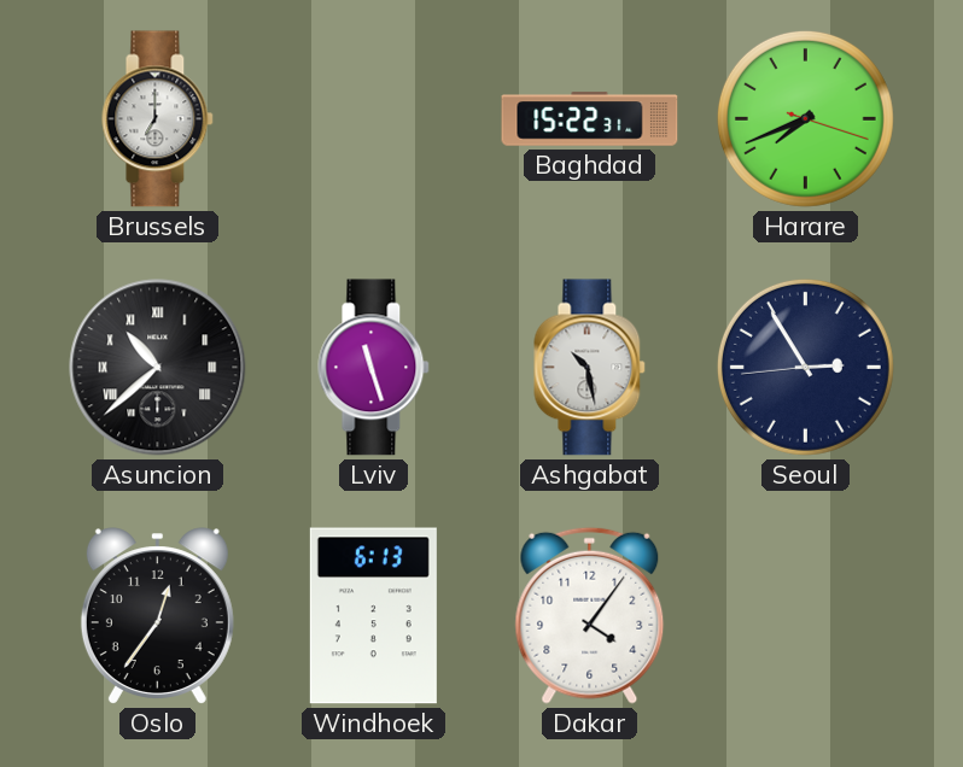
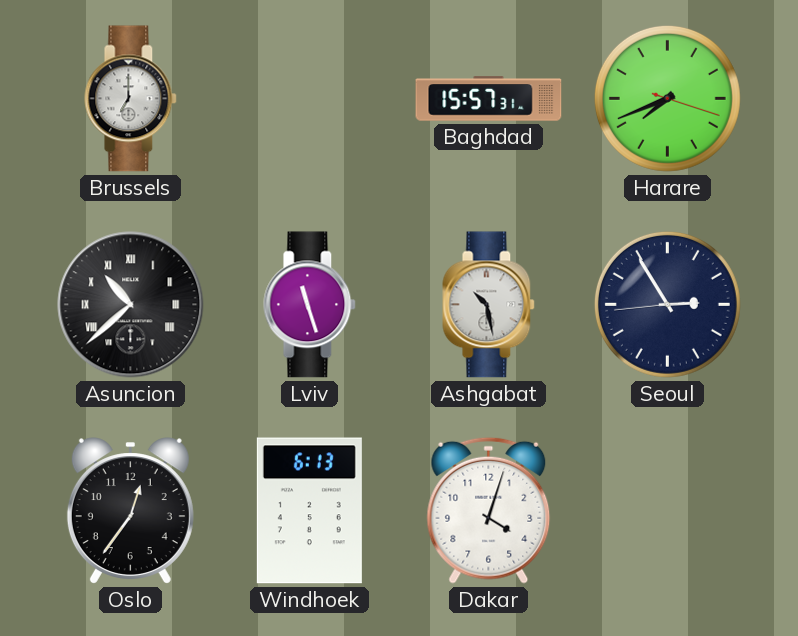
Baghdad: 15:22 -> 15:57 (489, 99)
Dakar: 4:06 -> 4:03 (489, 510)
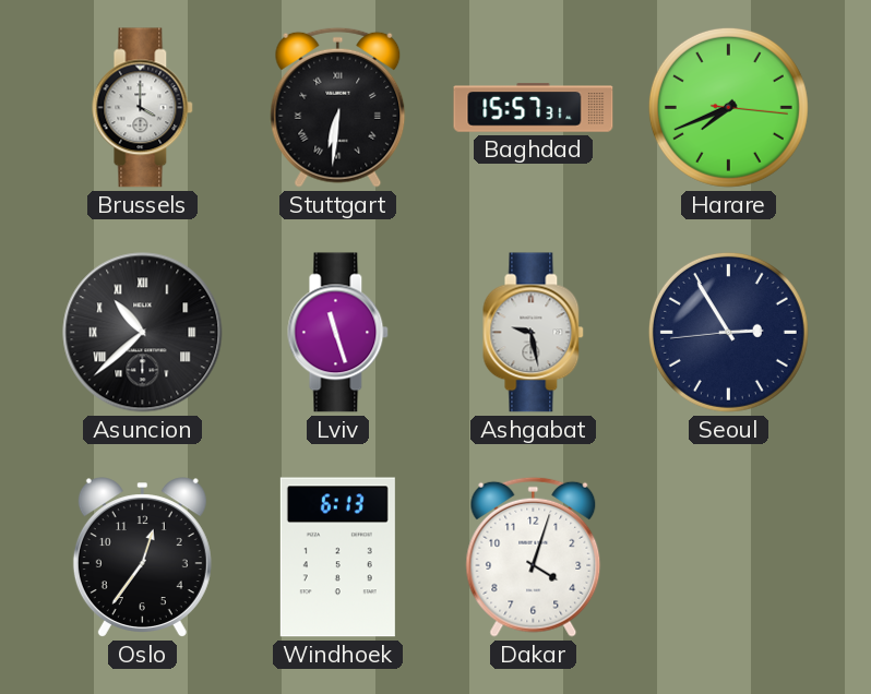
Brussels: 7:00 -> 4:00 (143, 108)
Stuttgart: none -> 6:31 (338, 107)
Harare: 7:41:18 -> 7:41:16 (728, 107)
Ashgabat: 10:28 -> 9:28 (534, 333)
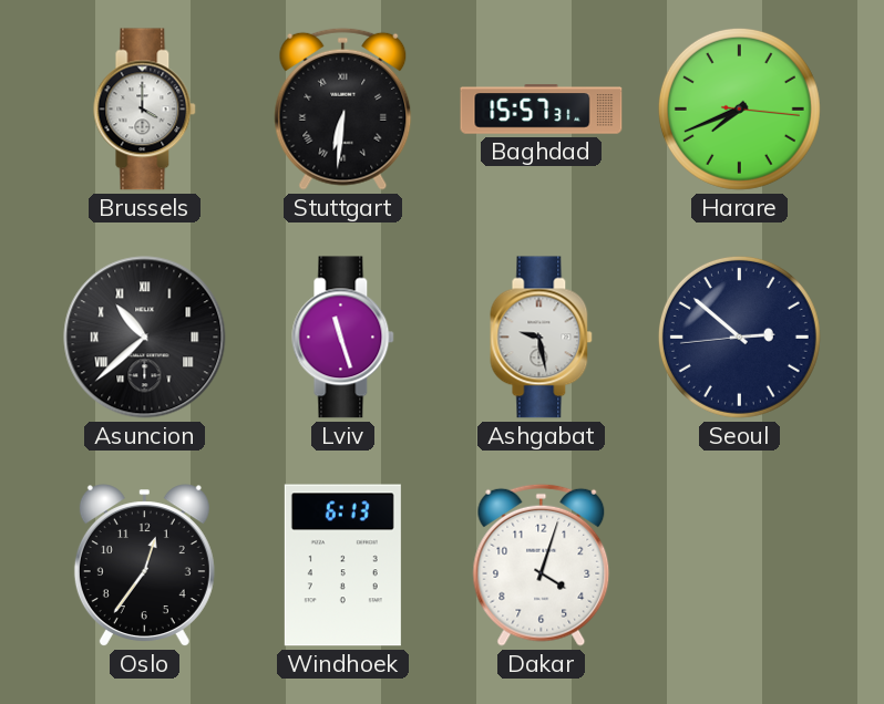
Seoul: 2:54 -> 2:51 (739, 337)
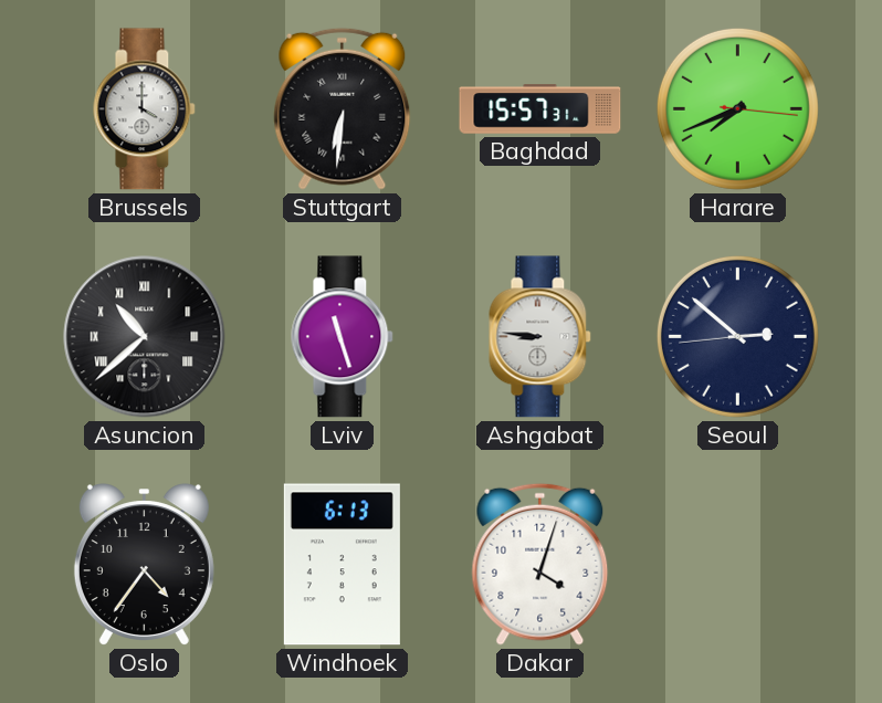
Ashgabat: 9:28 -> 8:46 (540, 337)
Oslo: 12:36 -> 4:36 (144, 565)
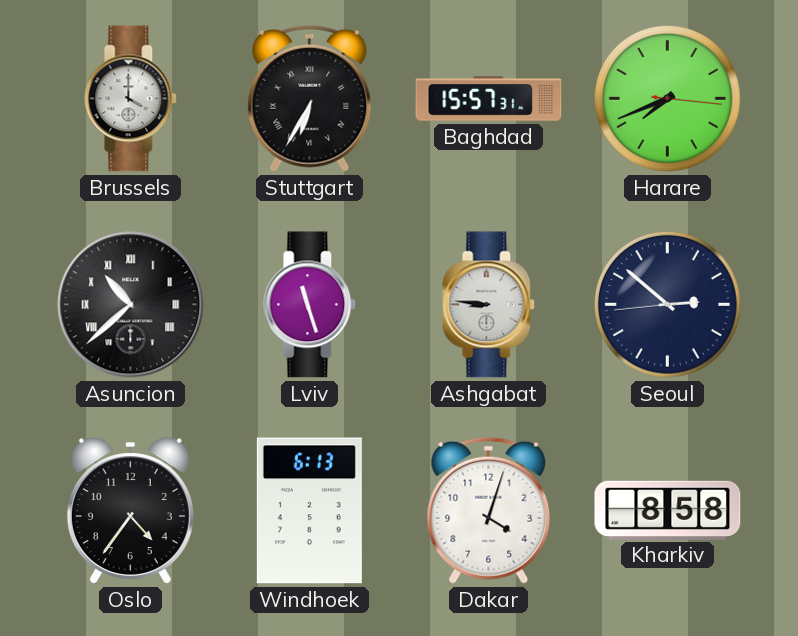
Stuttgart: 6:31 -> 6:35 (310, 98)
Kharkiv: none -> 8:58 (668, 510)
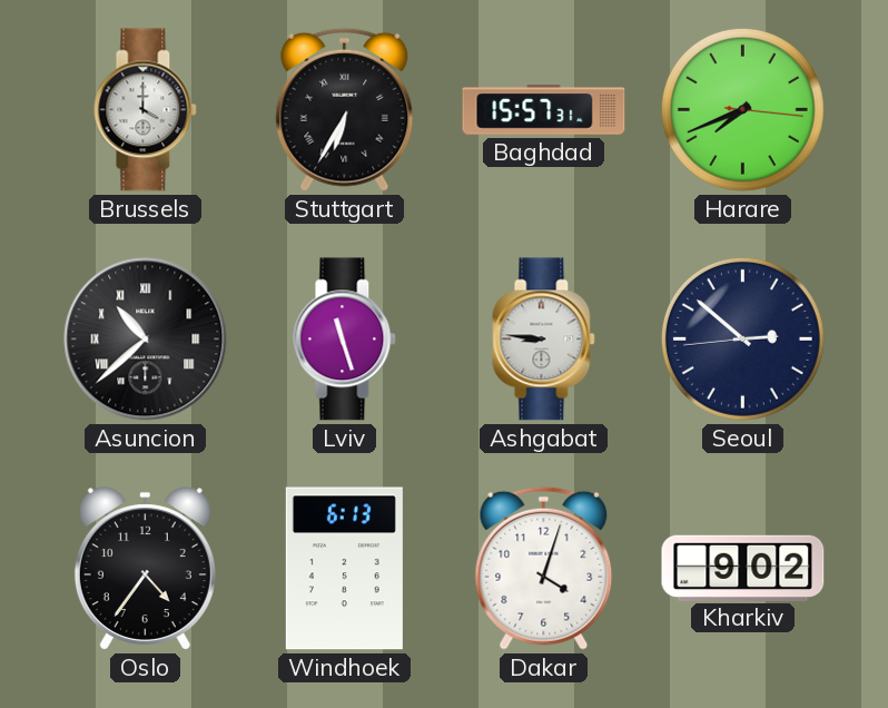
Kharkiv: 8:58 -> 9:02 (743, 568)
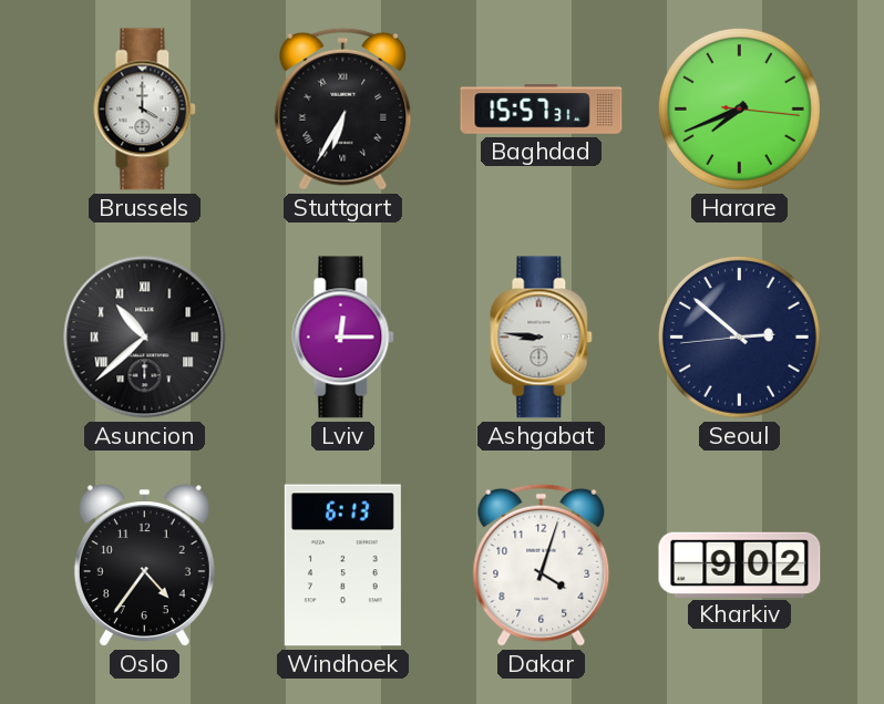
Lviv: 11:27 -> 12:15 (343, 338)
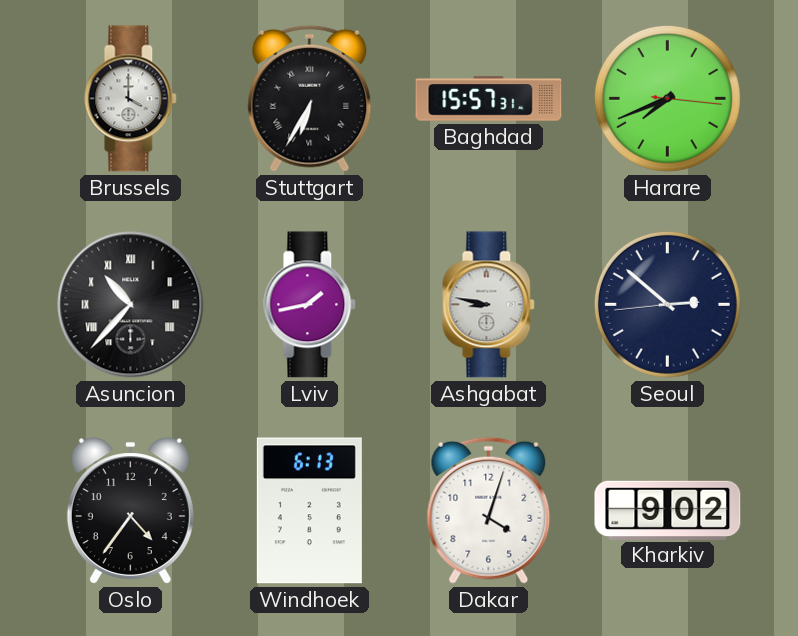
Asuncion: 10:38 -> 10:37 (131, 305)
Lviv: 12:15 -> 1:43 (310, 305)
Ashgabat: 8:46 -> 8:47 (489, 305)
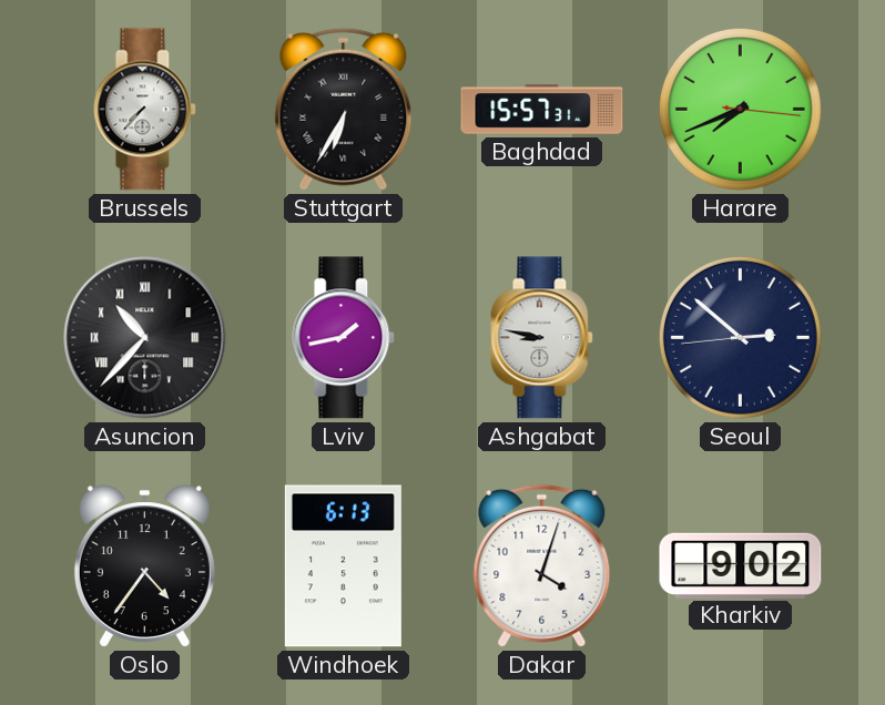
Brussels: 4:00 -> 7:37 (145, 110)
